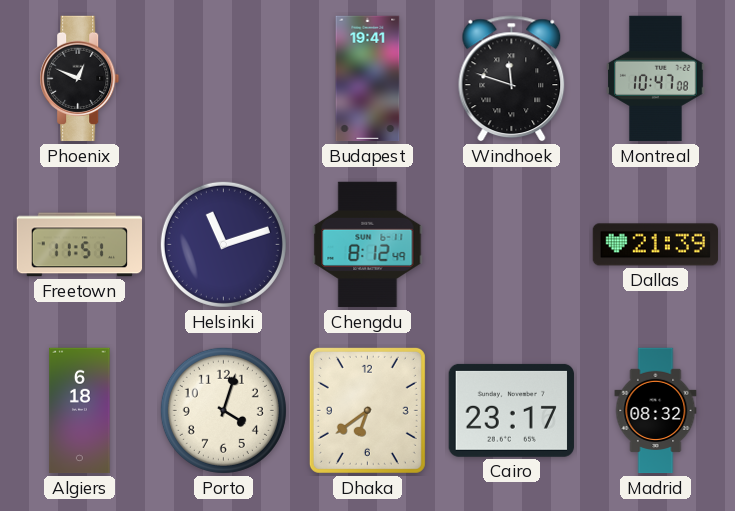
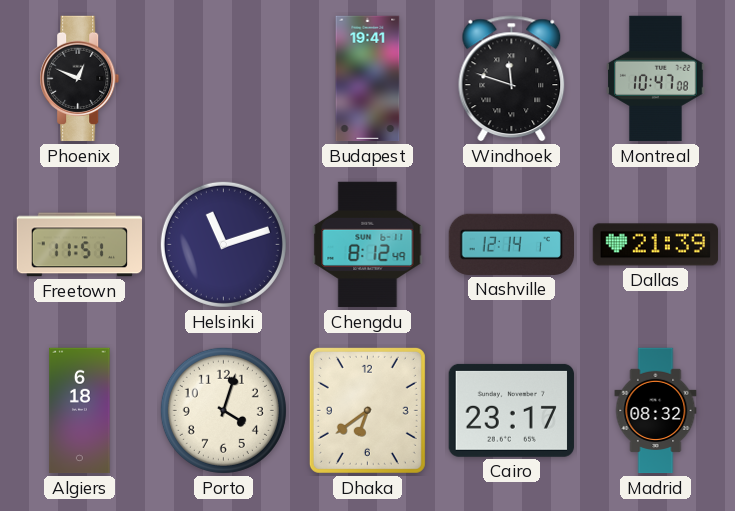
Nashville: none -> 12:14 (511, 244)
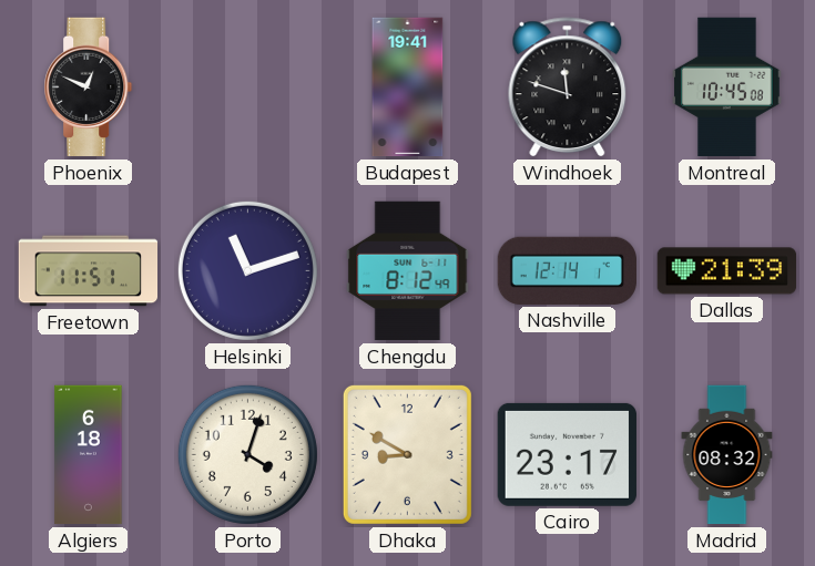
Montreal: 10:47 -> 10:45 (727, 88)
Dhaka: 6:39 -> 8:50 (407, 454)
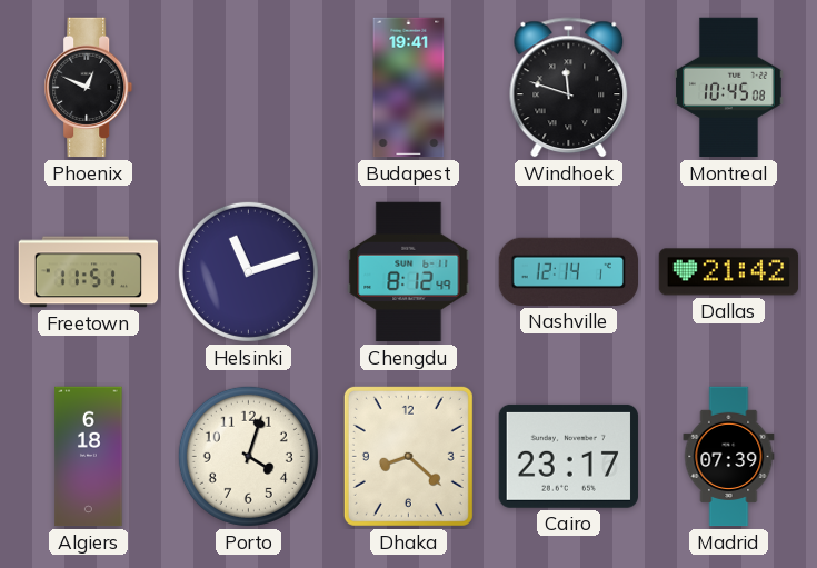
Dallas: 21:39 -> 21:42 (729, 272)
Dhaka: 8:50 -> 8:22 (408, 456)
Madrid: 08:32 -> 07:39 (729, 457)
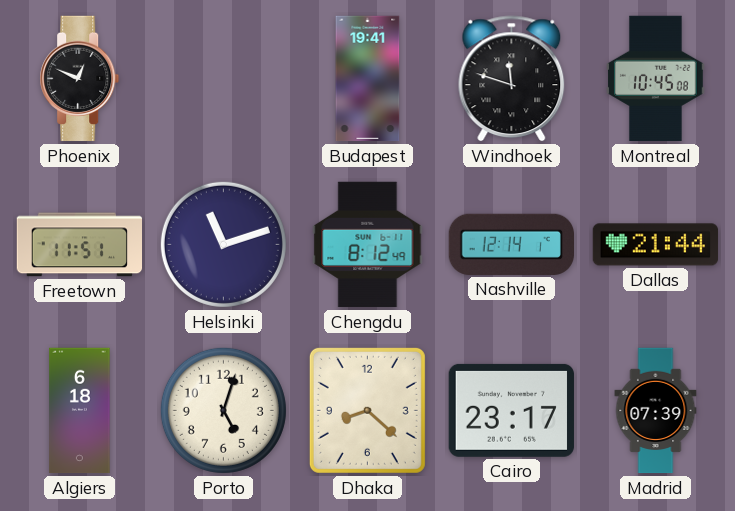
Dallas: 21:42 -> 21:44 (656, 245)
Porto: 4:03 -> 5:03 (223, 410)
